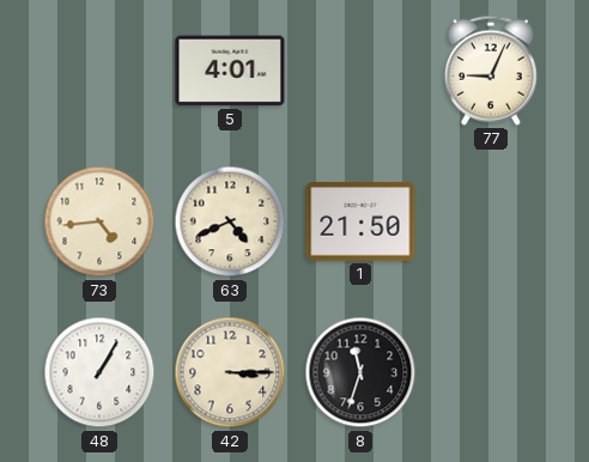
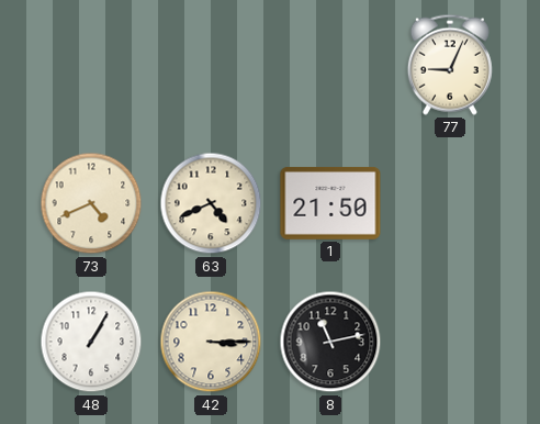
5: 4:01 -> none (230, 71)
73: 4:44 -> 4:41 (91, 203)
8: 11:33 -> 11:13 (330, 342)
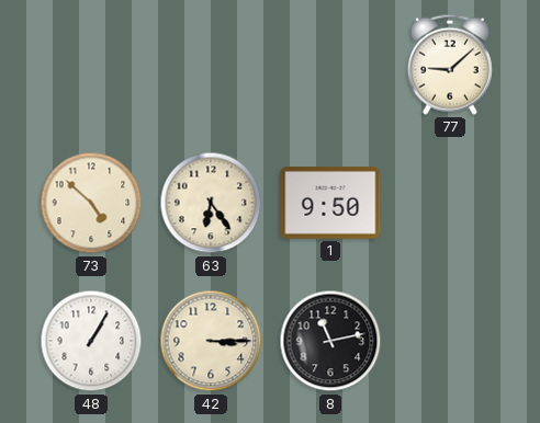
77: 9:04 -> 9:08 (450, 65)
73: 4:41 -> 4:52 (91, 203)
63: 4:41 -> 6:24 (211, 203)
1: 21:50 -> 9:50 (330, 203)
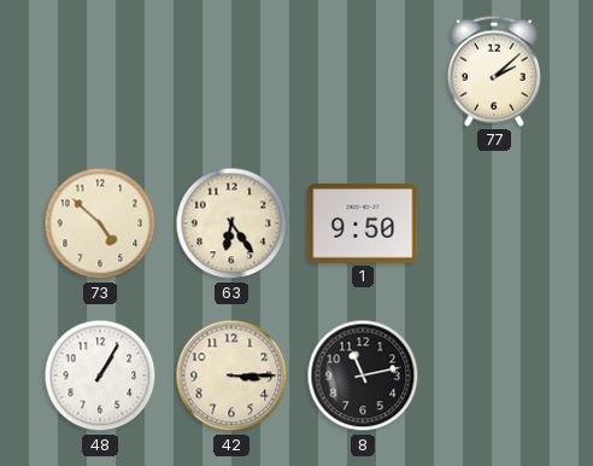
77: 9:08 -> 2:08 (494, 71)
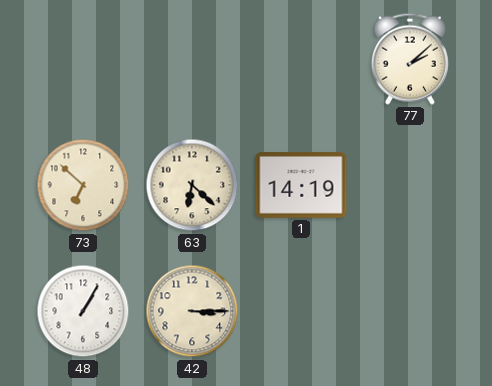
73: 4:52 -> 6:52 (83, 185)
63: 6:24 -> 6:22 (192, 185)
1: 9:50 -> 14:19 (301, 185)
8: 11:13 -> none (363, 375)
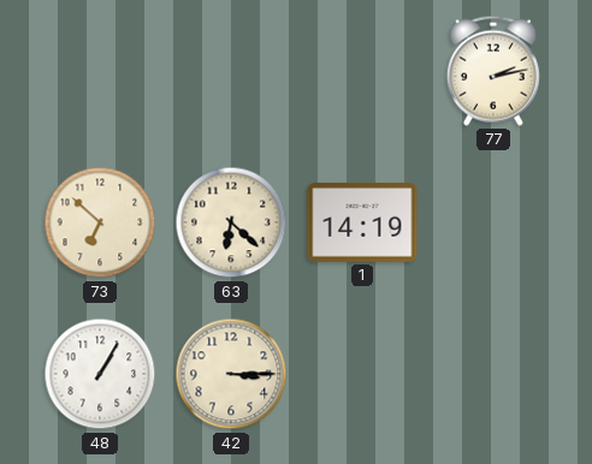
77: 2:08 -> 2:13 (493, 71)
